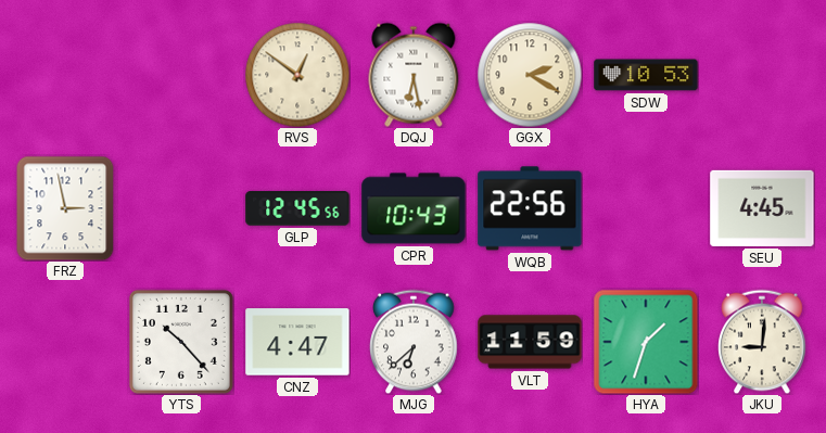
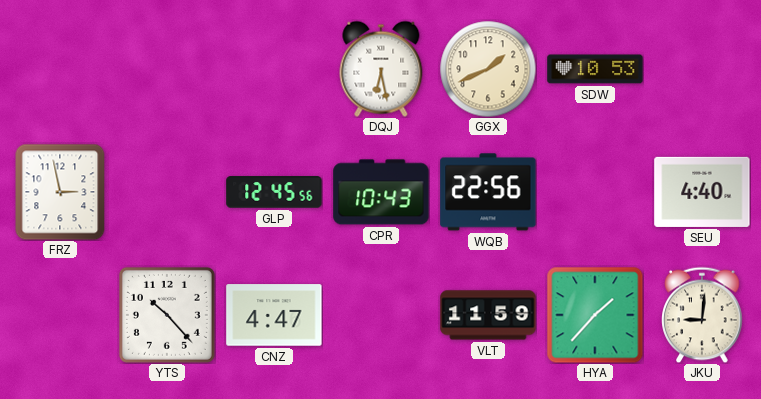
RVS: 12:51 -> none (297, 75)
GGX: 2:20 -> 1:41 (488, 69)
SEU: 4:45 -> 4:40 (702, 192)
MJG: 6:38 -> none (414, 342)
HYA: 1:33 -> 1:37 (595, 315)
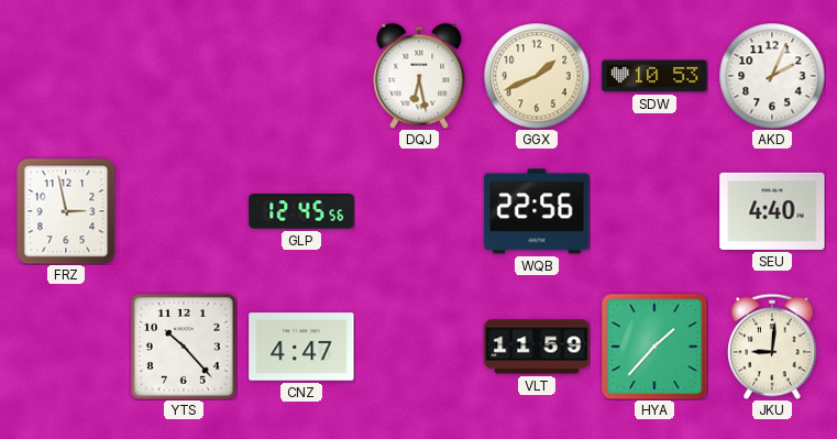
AKD: none -> 2:04 (772, 76)
CPR: 10:43 -> none (381, 192)
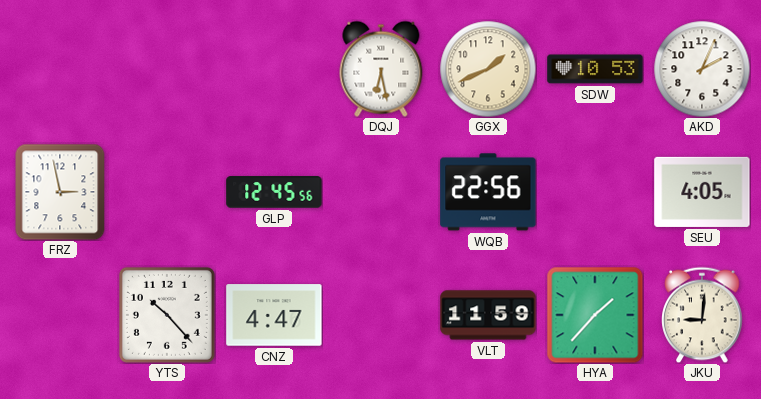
SEU: 4:40 -> 4:05 (702, 192)
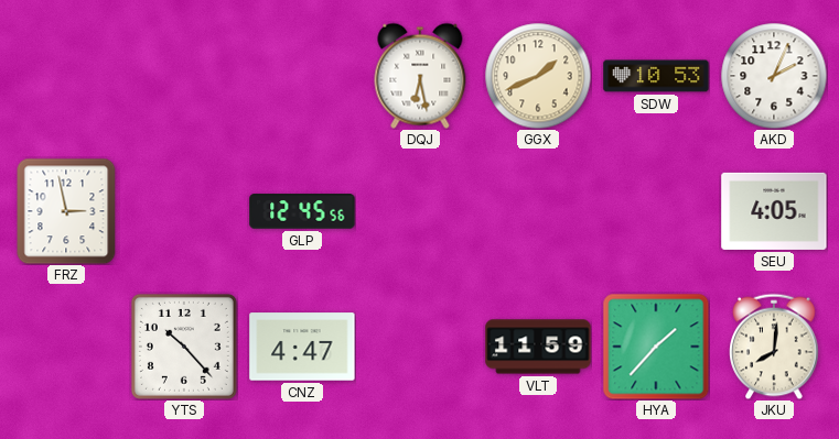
WQB: 22:56 -> none (488, 192)
JKU: 9:01 -> 8:01 (774, 347)
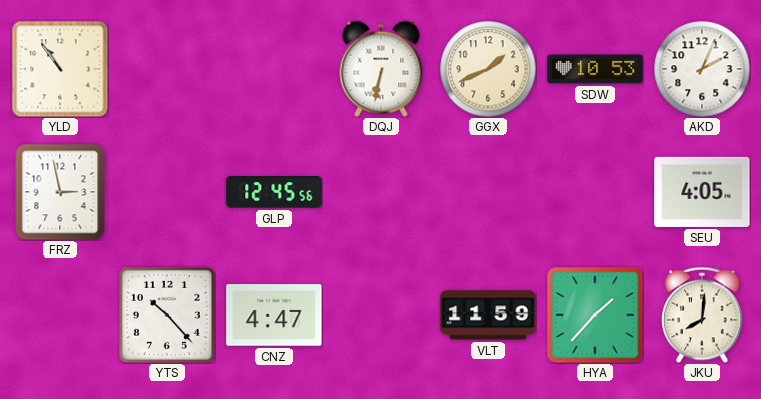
YLD: none -> 10:54 (60, 69)
DQJ: 6:28 -> 6:32 (381, 69)
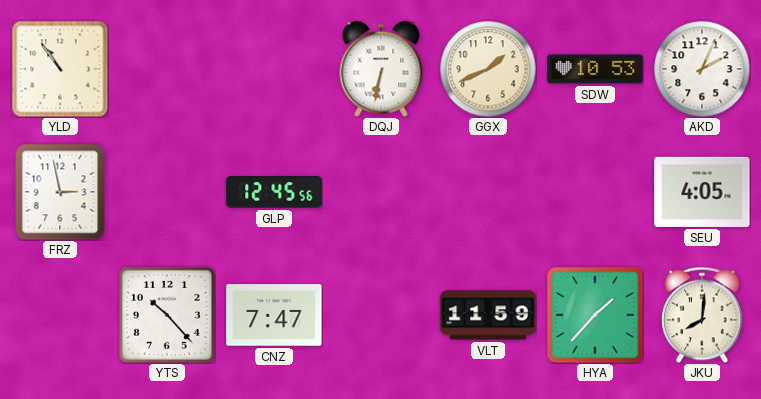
CNZ: 4:47 -> 7:47 (274, 315)
